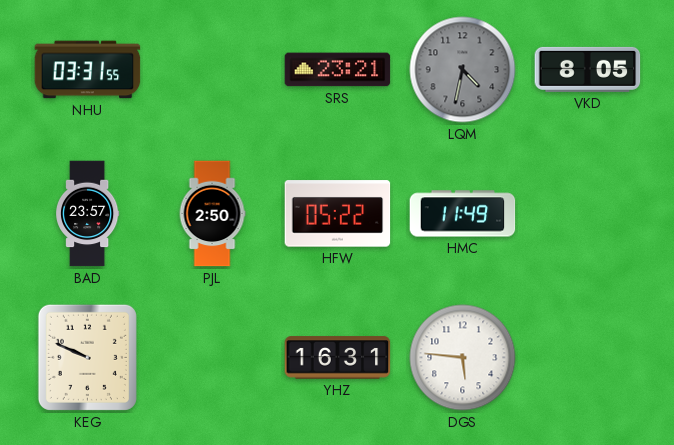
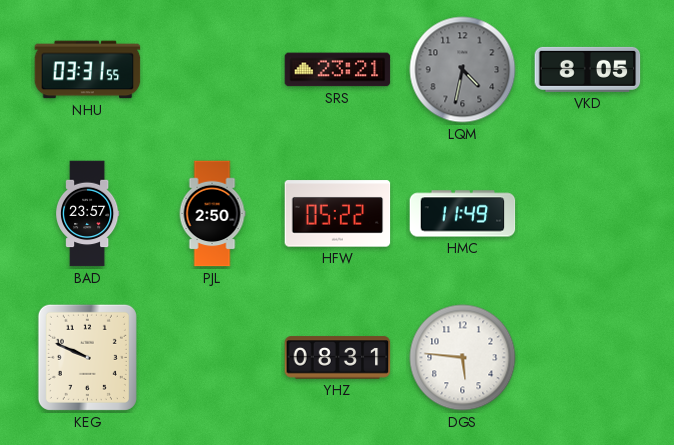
YHZ: 16:31 -> 08:31 (338, 358)
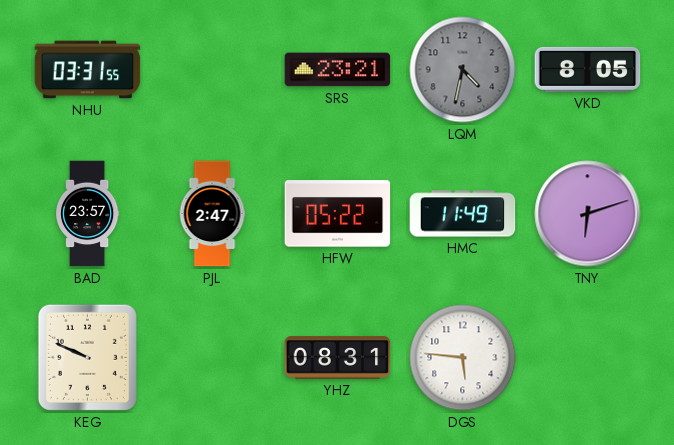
PJL: 2:50 -> 2:47 (212, 214)
TNY: none -> 6:12 (588, 214)
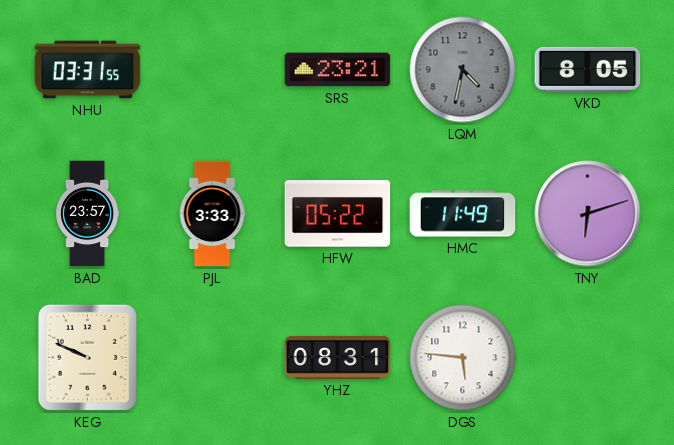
PJL: 2:47 -> 3:33 (212, 214)
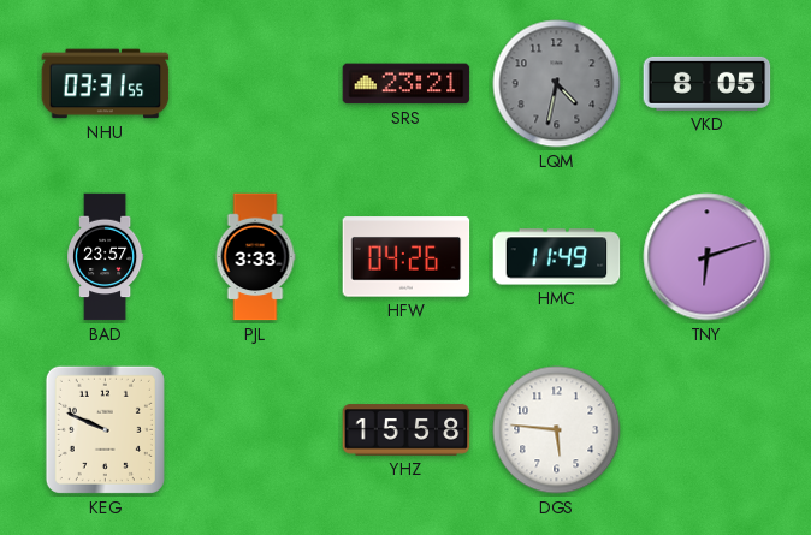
HFW: 05:22 -> 04:26 (407, 257)
YHZ: 08:31 -> 15:58 (407, 430)
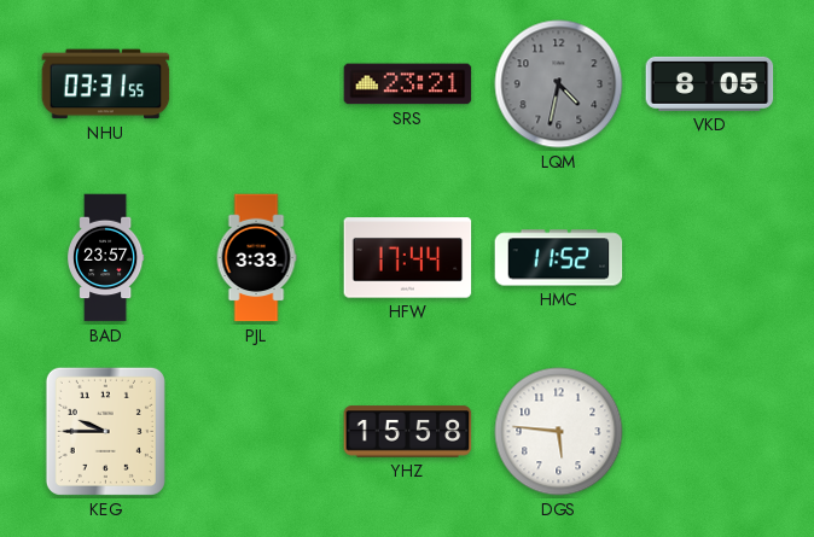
HFW: 04:26 -> 17:44 (408, 258)
HMC: 11:49 -> 11:52 (559, 258)
TNY: 6:12 -> none (708, 257)
KEG: 9:49 -> 9:45 (105, 431)
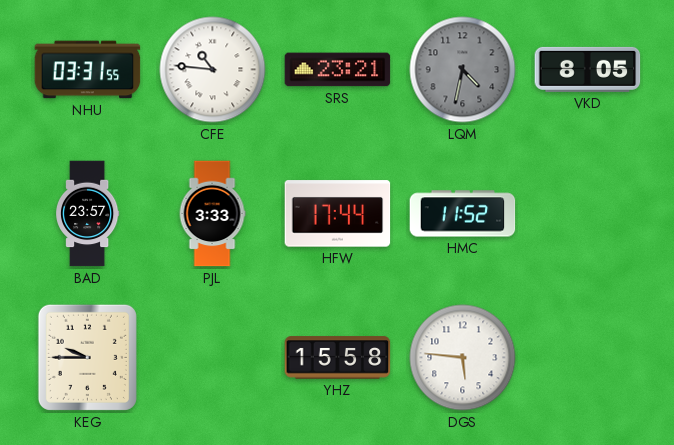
CFE: none -> 10:46 (213, 70)
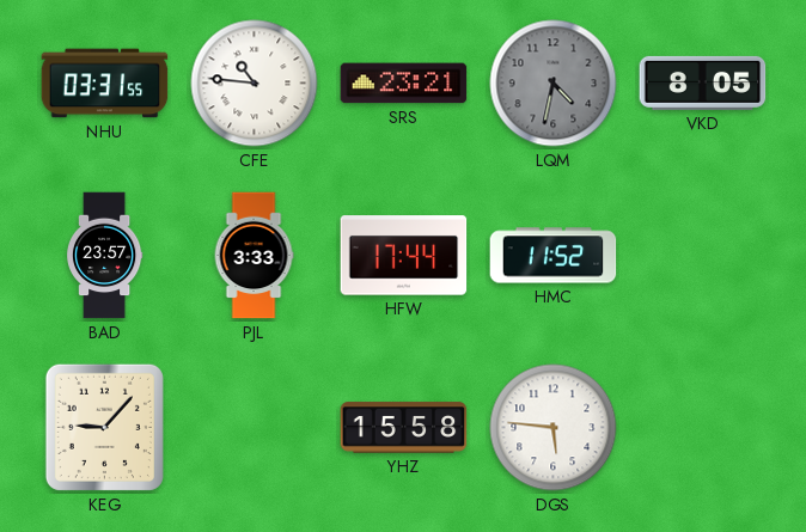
KEG: 9:45 -> 9:07 (104, 427)
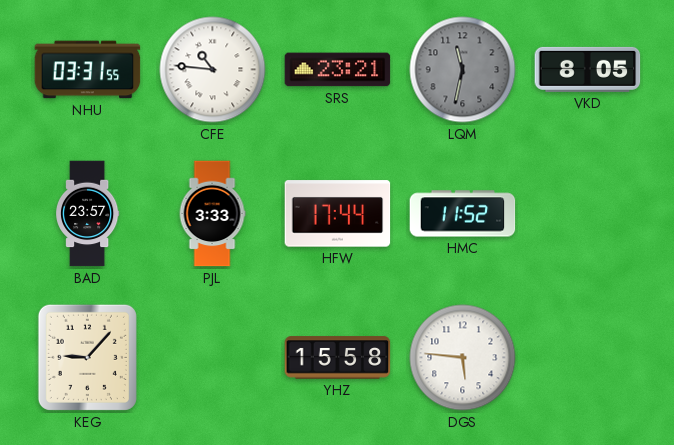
LQM: 4:32 -> 11:32 (463, 70)
